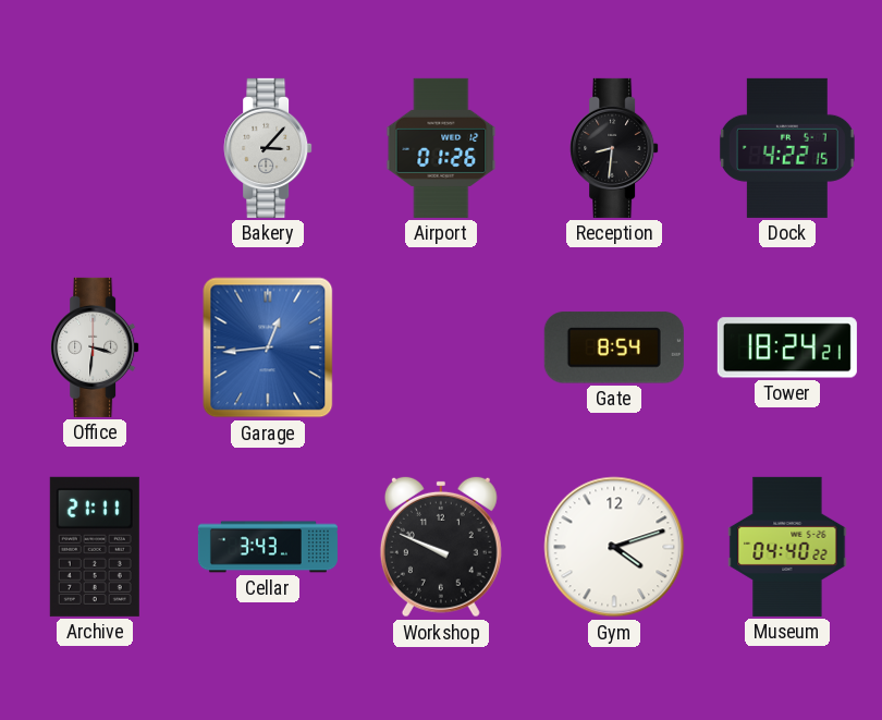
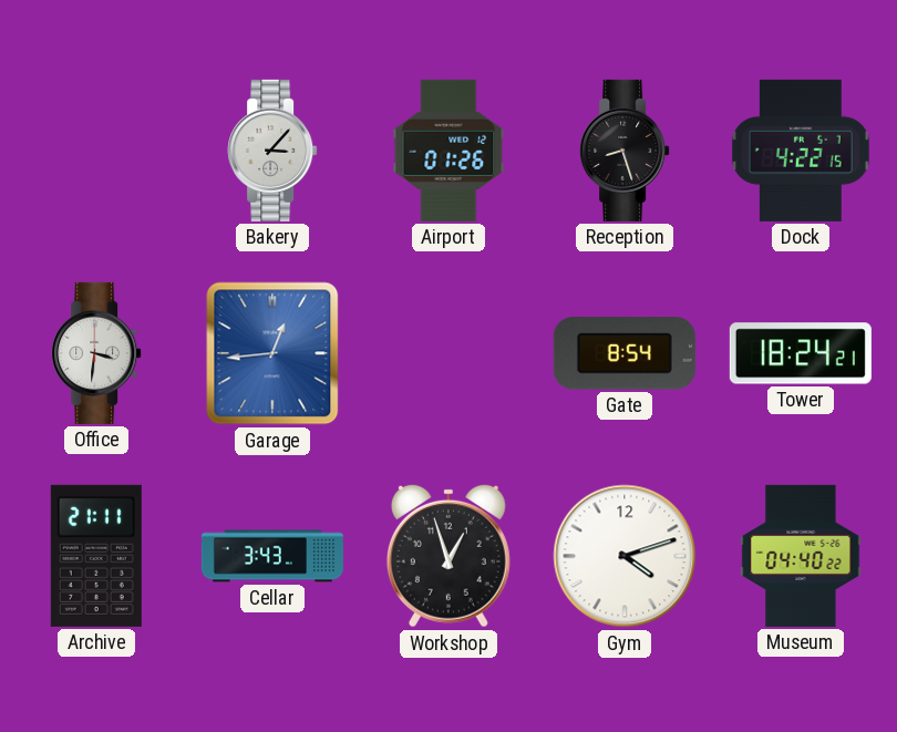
Reception: 8:31 -> 8:27 (625, 151)
Workshop: 9:49 -> 12:57 (448, 556)
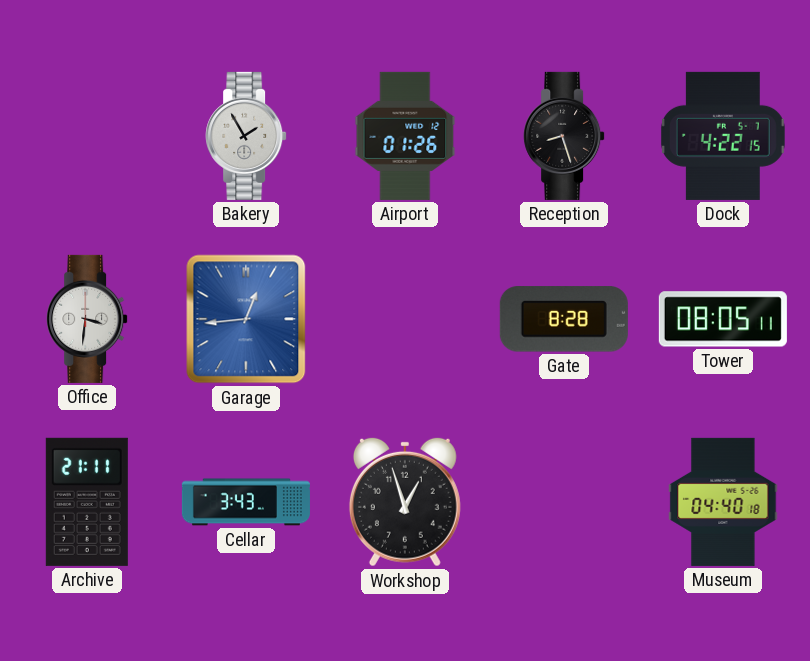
Bakery: 3:07 -> 1:55 (246, 136)
Gate: 8:54 -> 8:28 (564, 319)
Tower: 18:24 -> 08:05 (723, 319)
Gym: 4:12 -> none (625, 556)
Museum: 04:40:22 -> 04:40:18 (723, 502)
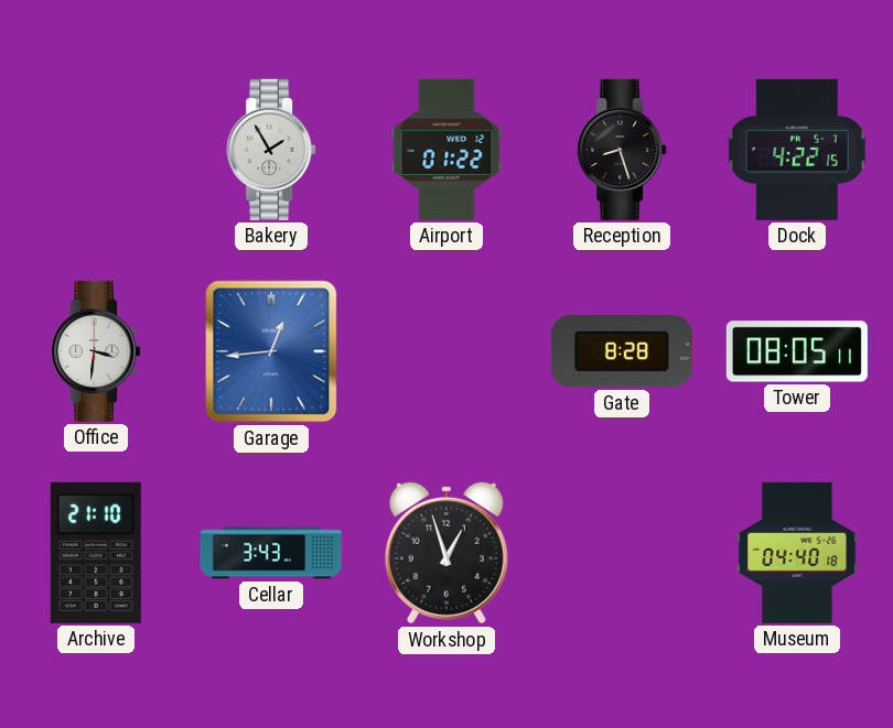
Airport: 01:26 -> 01:22 (446, 150)
Archive: 21:11 -> 21:10 (96, 553)
